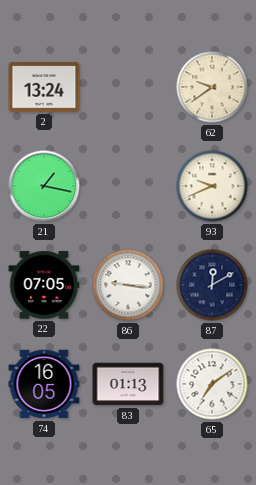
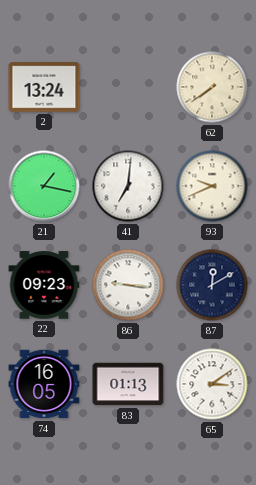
62: 9:39 -> 7:39 (212, 87)
41: none -> 7:01 (128, 186)
22: 07:05 -> 09:23 (44, 285)
65: 7:09 -> 3:09 (212, 384)
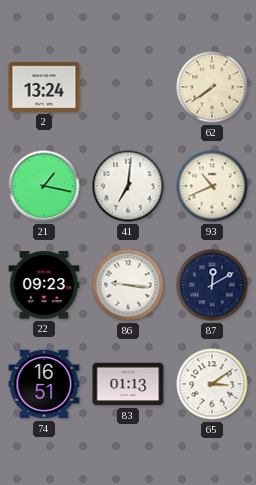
93: 9:41 -> 10:41 (212, 186)
74: 16:05 -> 16:51 (44, 384)
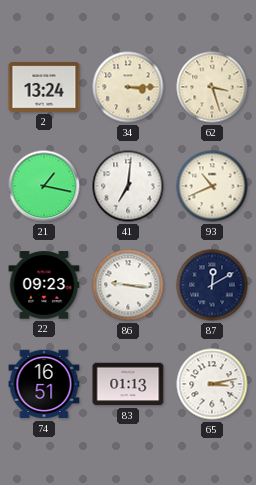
34: none -> 3:15 (128, 87)
62: 7:39 -> 3:27 (212, 87)
65: 3:09 -> 3:13 (212, 384)
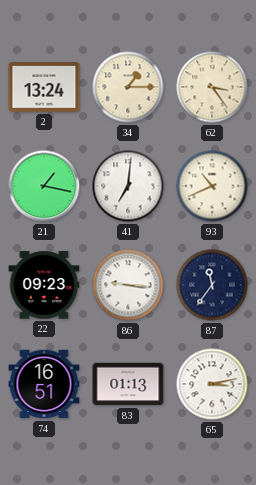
34: 3:15 -> 1:15 (128, 87)
62: 3:27 -> 3:24 (212, 87)
87: 12:10 -> 11:36 (212, 285)
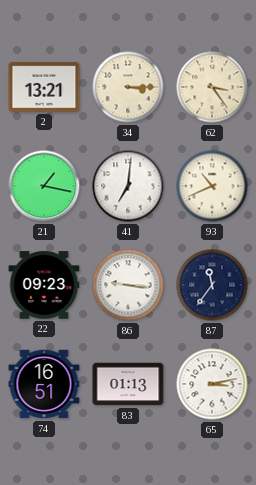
2: 13:24 -> 13:21 (44, 87)
34: 1:15 -> 3:15 (128, 87)
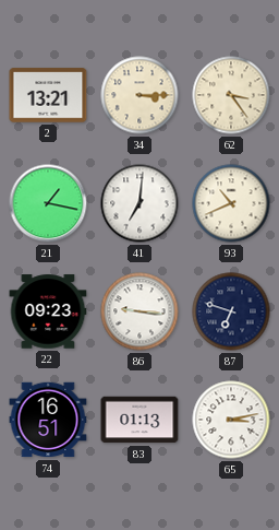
87: 11:36 -> 6:48 (231, 311)
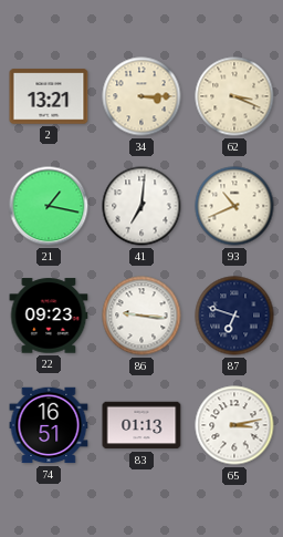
62: 3:24 -> 3:19 (234, 96)
